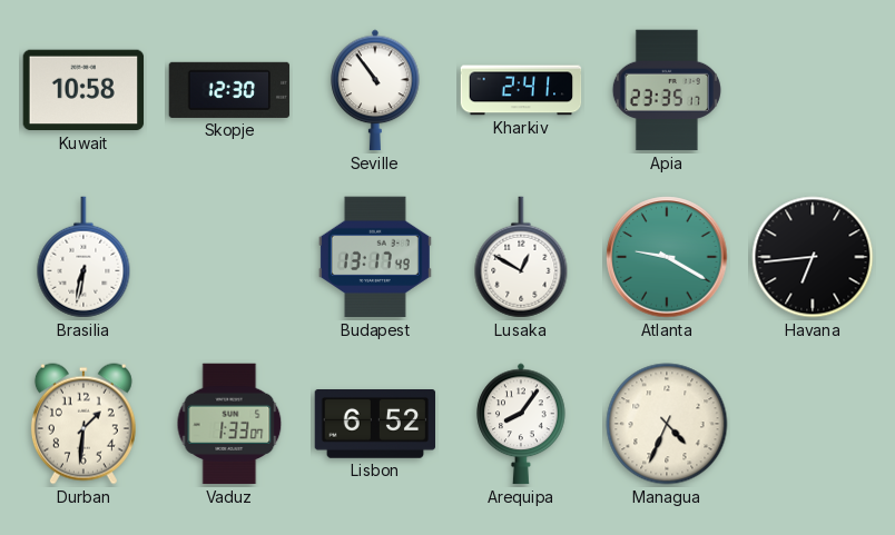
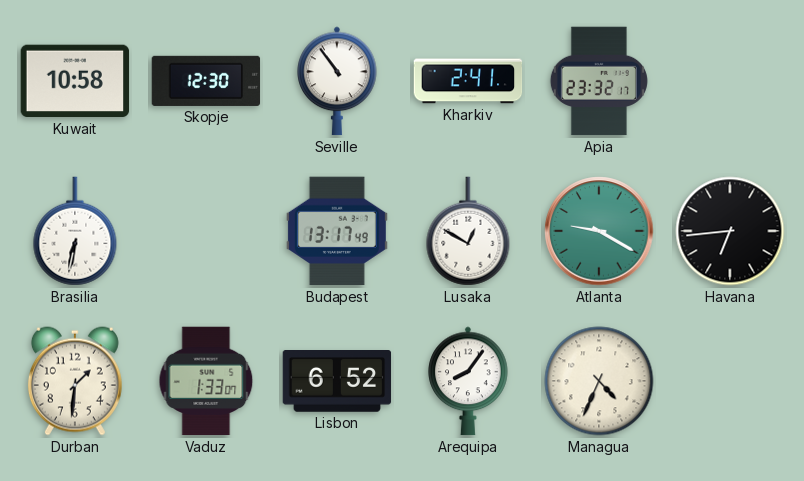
Apia: 23:35 -> 23:32 (599, 81)
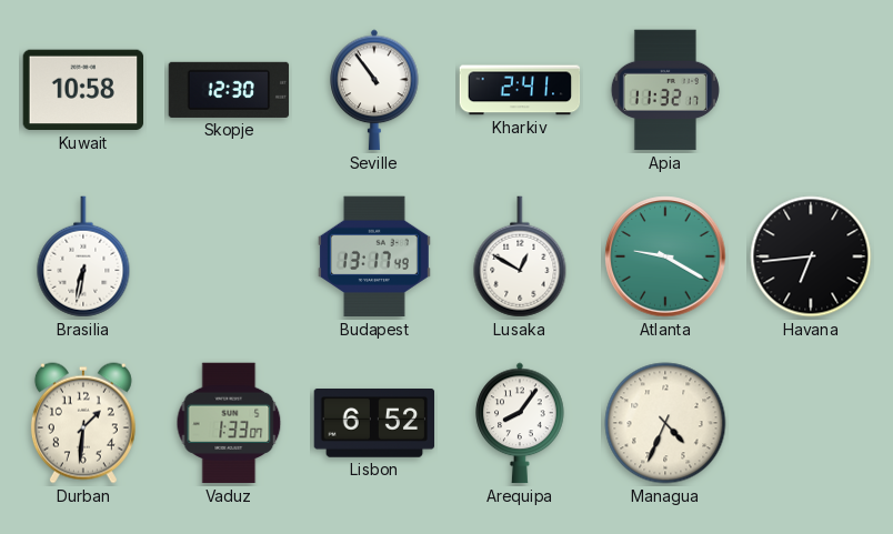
Apia: 23:32 -> 11:32 (665, 90)
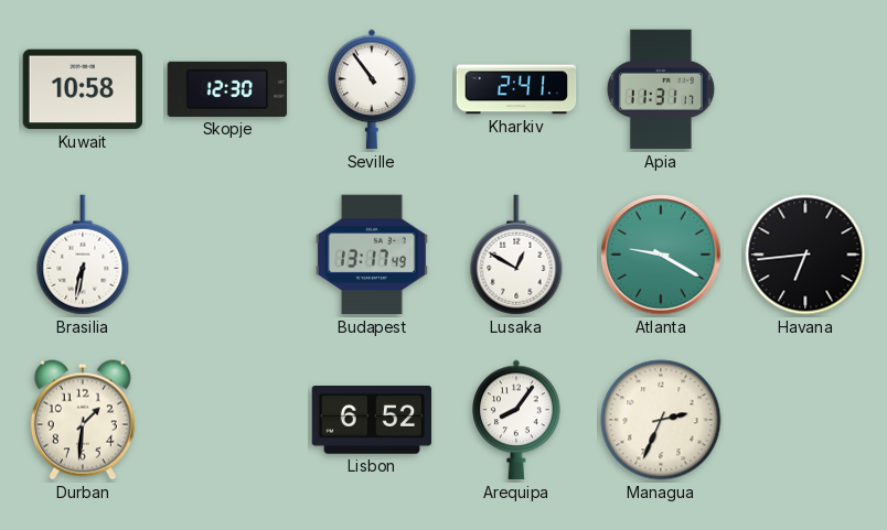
Apia: 11:32 -> 11:31 (661, 89)
Vaduz: 1:33 -> none (229, 423)
Managua: 4:34 -> 2:34 (661, 420)
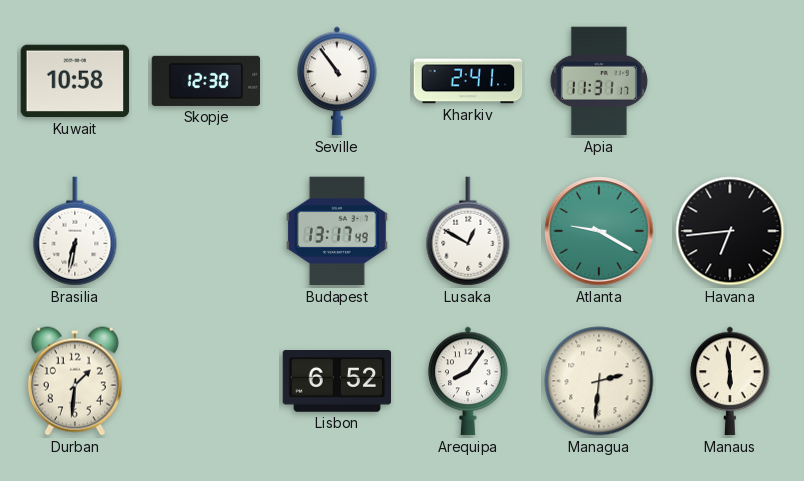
Managua: 2:34 -> 2:31 (599, 381)
Manaus: none -> 5:59 (730, 381)
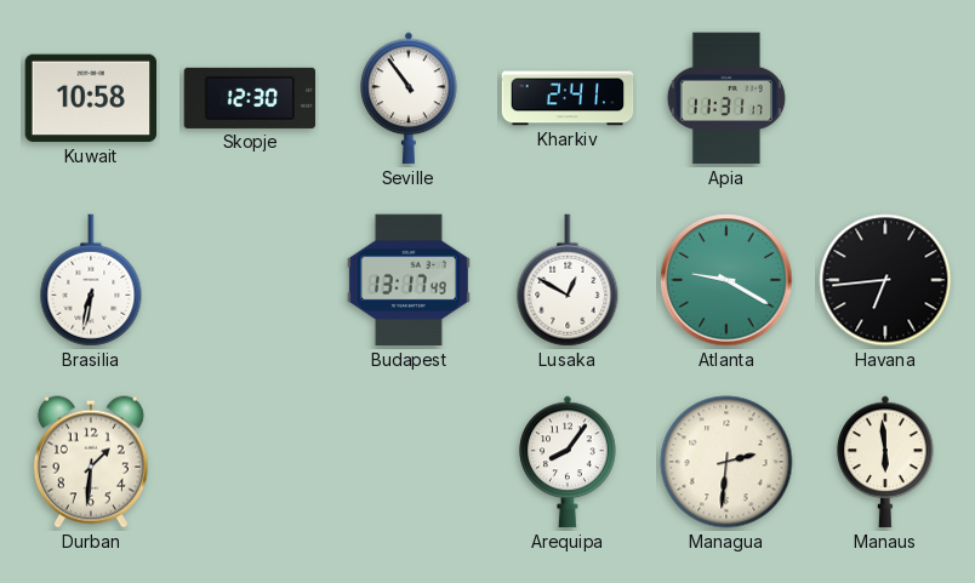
Lisbon: 6:52 -> none (337, 381)
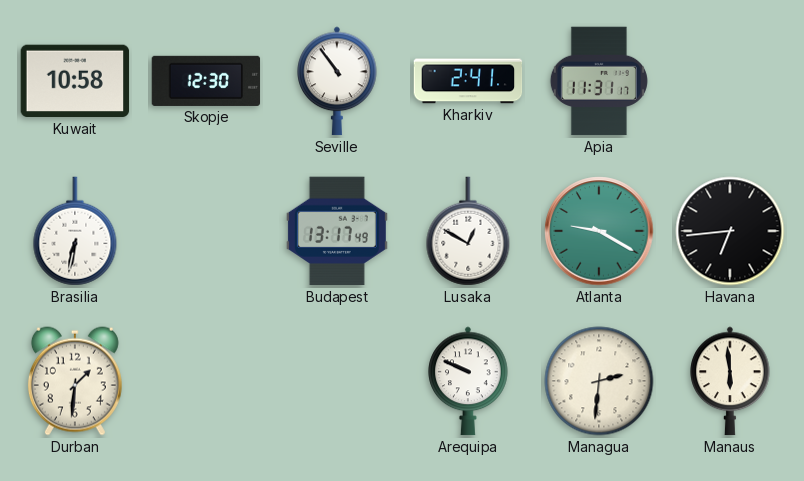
Arequipa: 8:06 -> 9:49 (468, 381)
